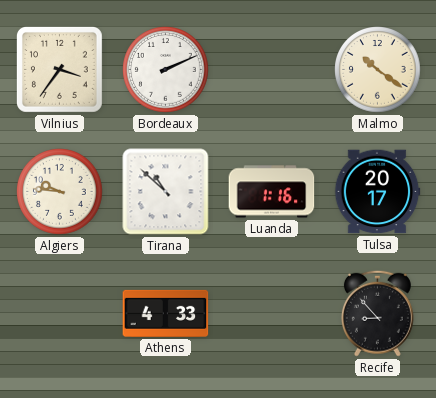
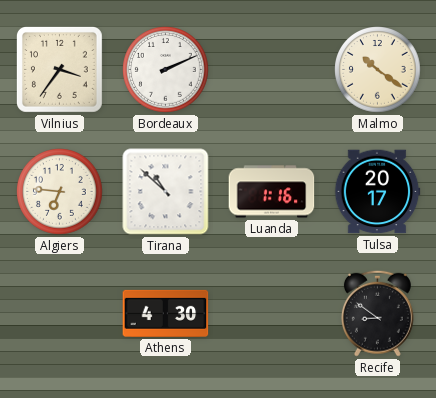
Algiers: 9:46 -> 6:46 (60, 192)
Athens: 4:33 -> 4:30 (166, 313)
Recife: 8:53 -> 8:51 (377, 313)
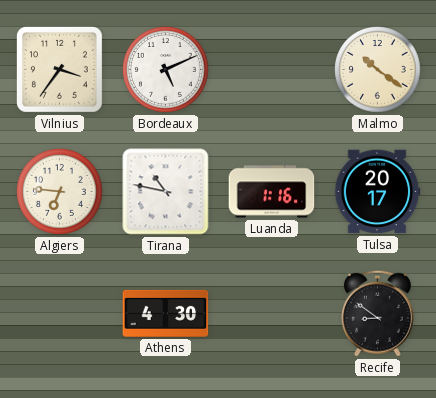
Bordeaux: 2:11 -> 5:11 (166, 70)
Tirana: 10:52 -> 10:47 (166, 192)
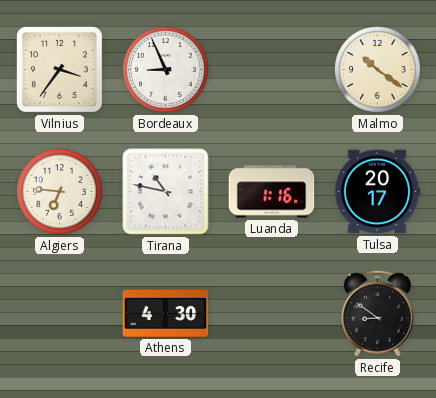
Bordeaux: 5:11 -> 8:56 (166, 70)
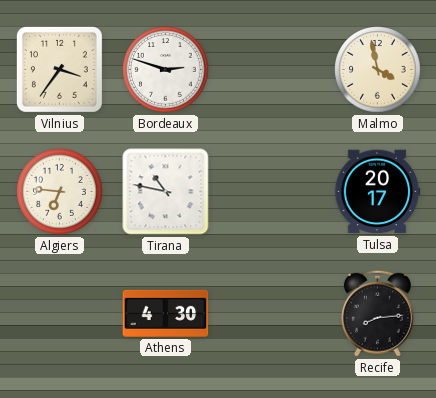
Bordeaux: 8:56 -> 2:48 (166, 70)
Malmo: 10:21 -> 3:58 (378, 70)
Luanda: 1:16 -> none (272, 192)
Recife: 8:51 -> 8:14 (377, 313)
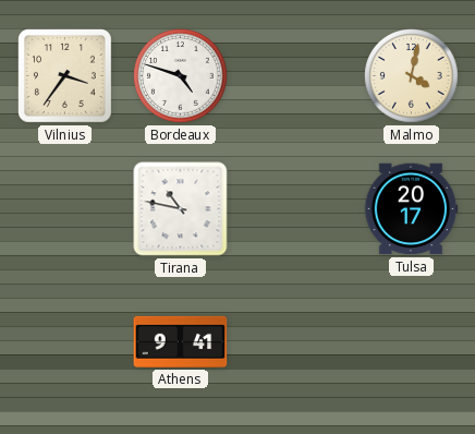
Bordeaux: 2:48 -> 4:48 (181, 76)
Malmo: 3:58 -> 4:02 (412, 76)
Algiers: 6:46 -> none (60, 192)
Athens: 4:30 -> 9:41 (181, 341)
Recife: 8:14 -> none (377, 313)
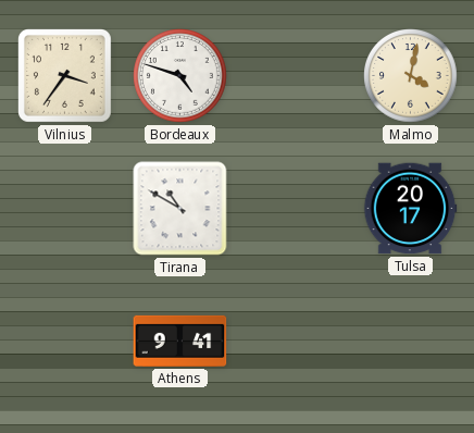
Tirana: 10:47 -> 10:50 (180, 209)
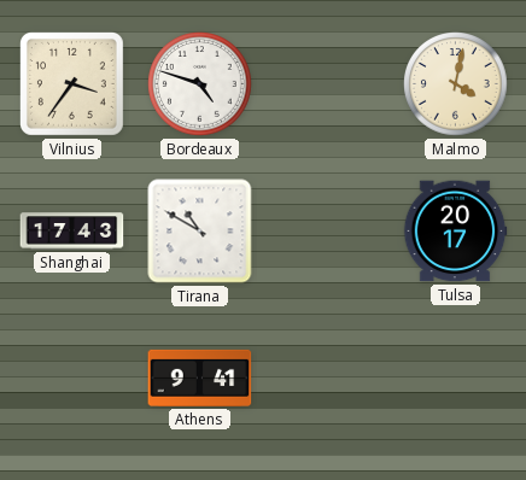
Shanghai: none -> 17:43 (72, 232)
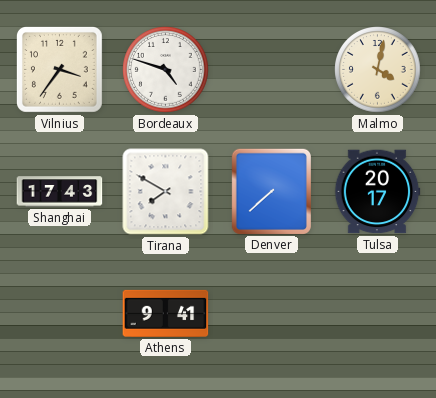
Tirana: 10:50 -> 7:50 (166, 192)
Denver: none -> 7:38 (271, 191)
